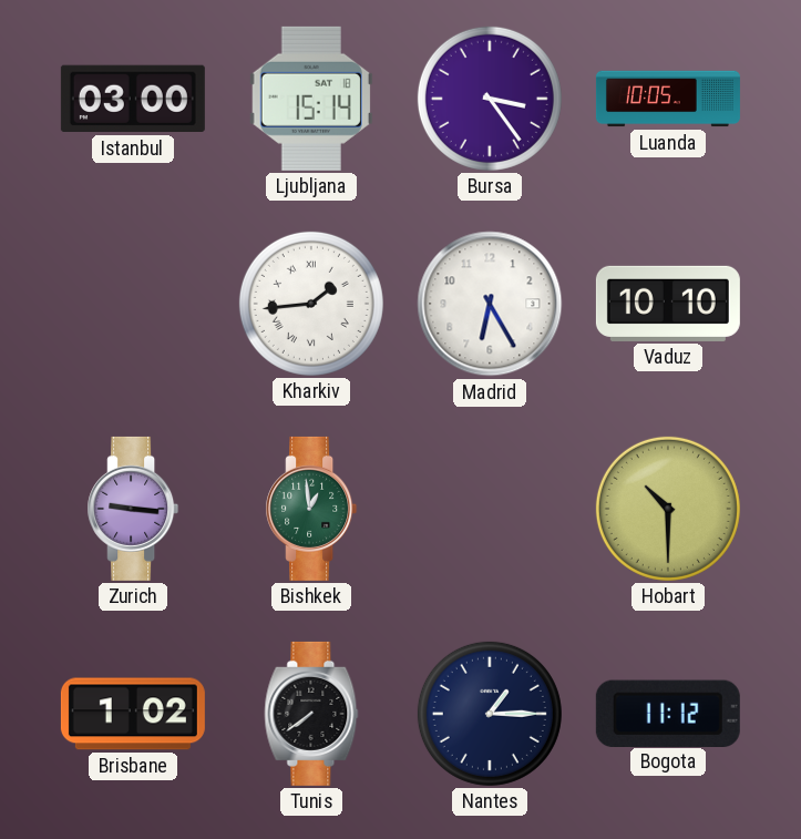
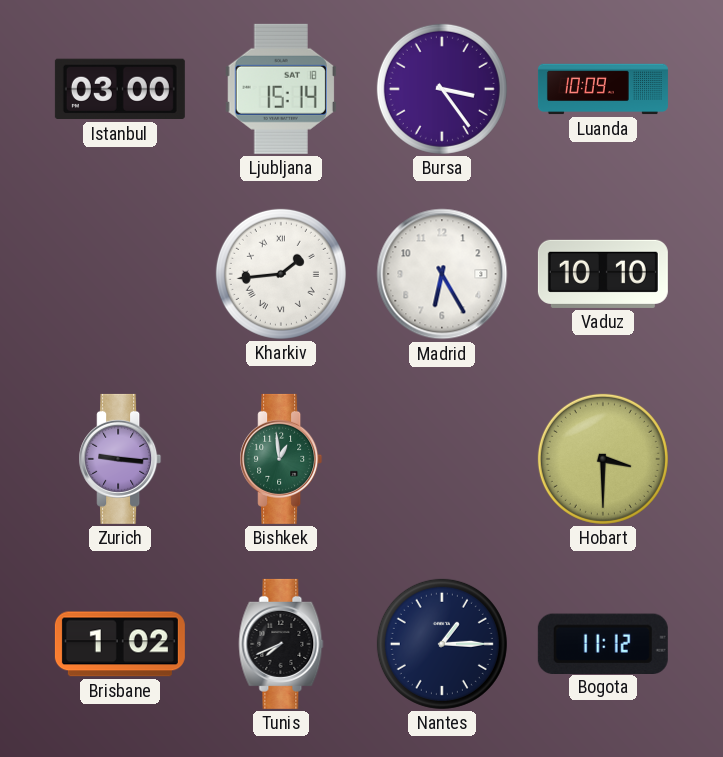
Luanda: 10:05 -> 10:09 (603, 89)
Hobart: 10:30 -> 3:30 (603, 459)
Tunis: 7:39 -> 7:41 (281, 644)
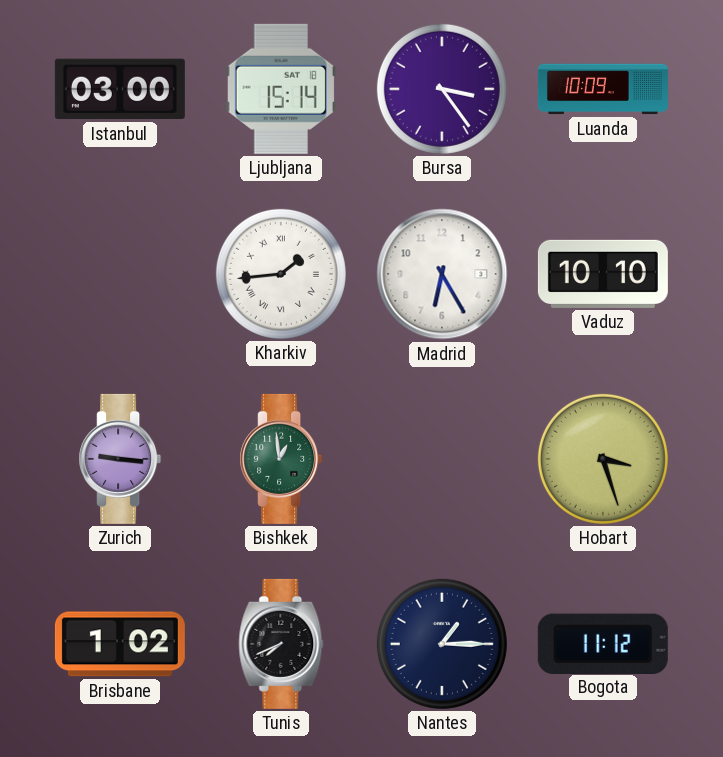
Hobart: 3:30 -> 3:27 (603, 459)
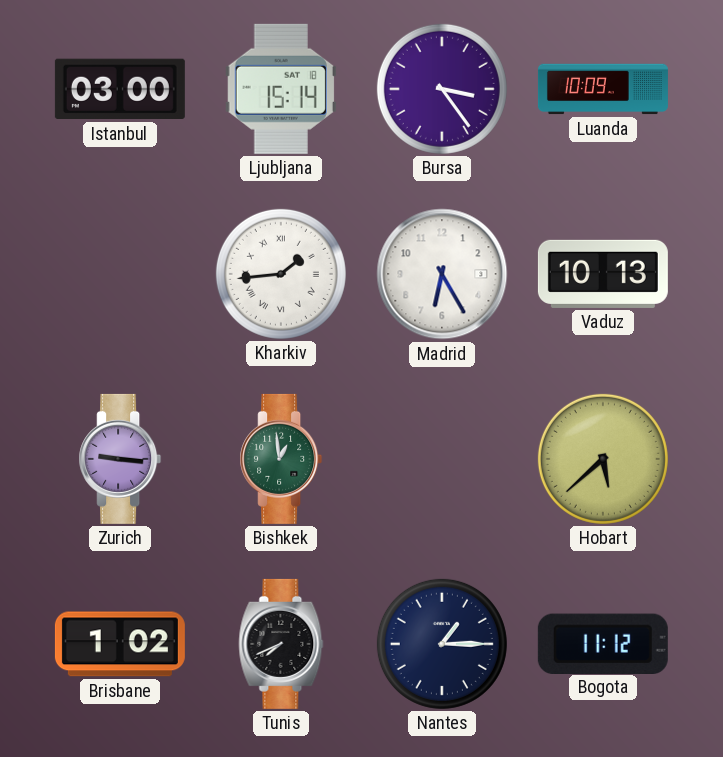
Vaduz: 10:10 -> 10:13 (603, 274)
Hobart: 3:27 -> 5:38 (603, 459)
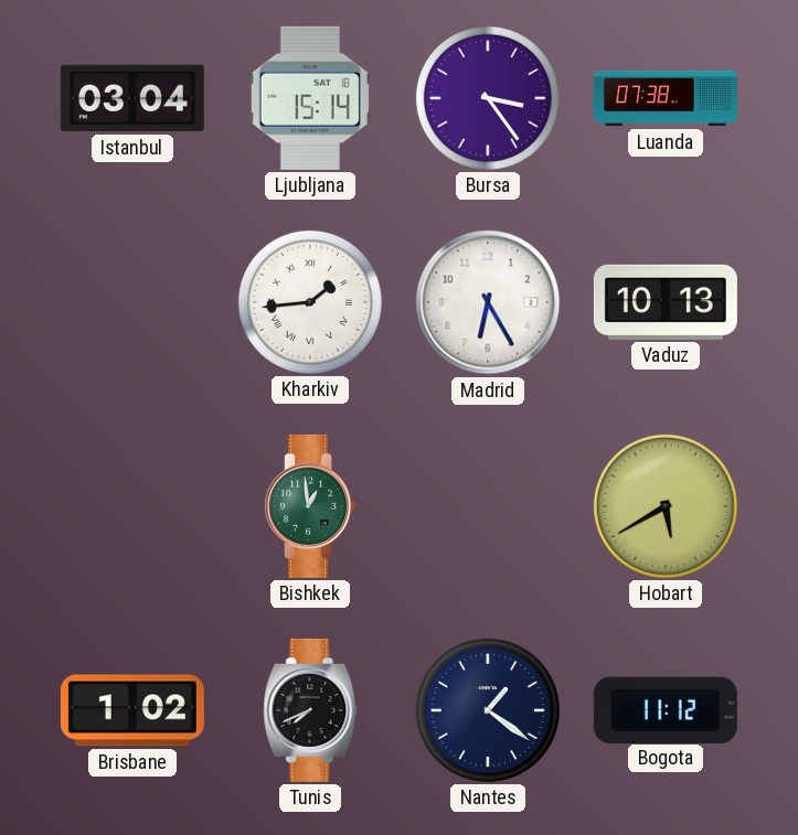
Istanbul: 03:00 -> 03:04 (132, 98)
Luanda: 10:09 -> 07:38 (666, 98)
Zurich: 9:16 -> none (120, 459)
Hobart: 5:38 -> 5:40 (666, 506)
Nantes: 1:15 -> 1:21 (488, 710)
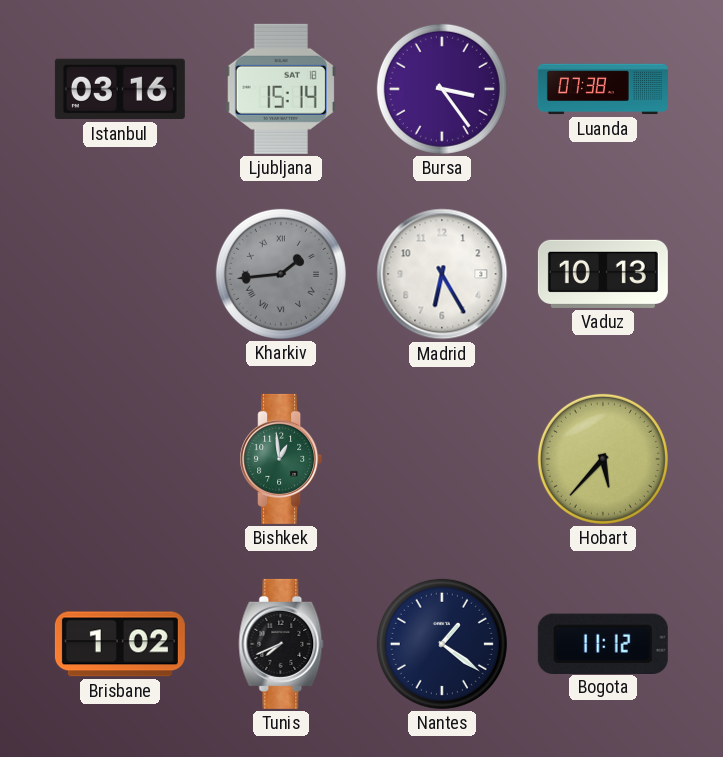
Istanbul: 03:04 -> 03:16 (120, 89)
Kharkiv dial: white -> grey (281, 274)
Hobart: 5:40 -> 5:37 (603, 459)
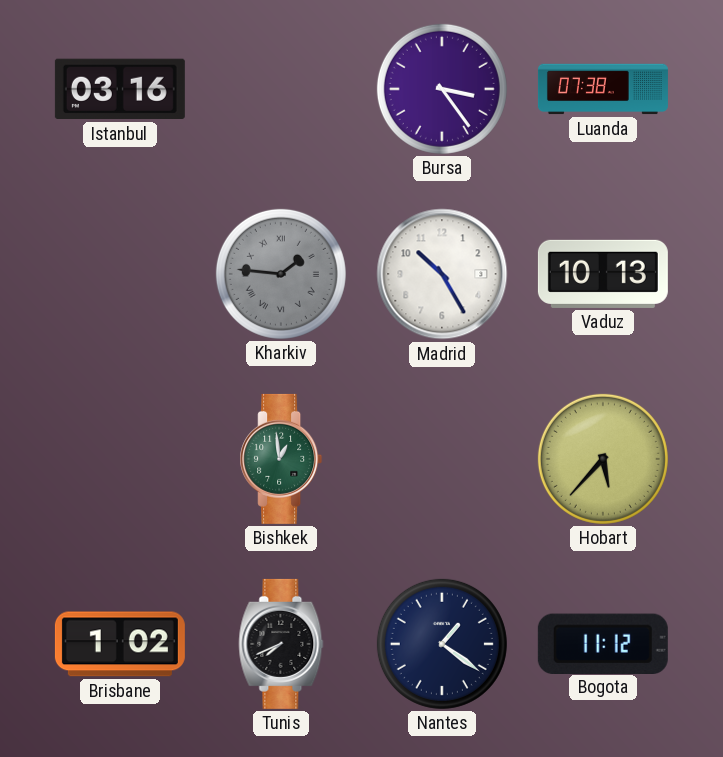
Ljubljana: 15:14 -> none (281, 89)
Kharkiv: 1:44 -> 1:46 (281, 274)
Madrid: 6:25 -> 10:25 (442, 274)
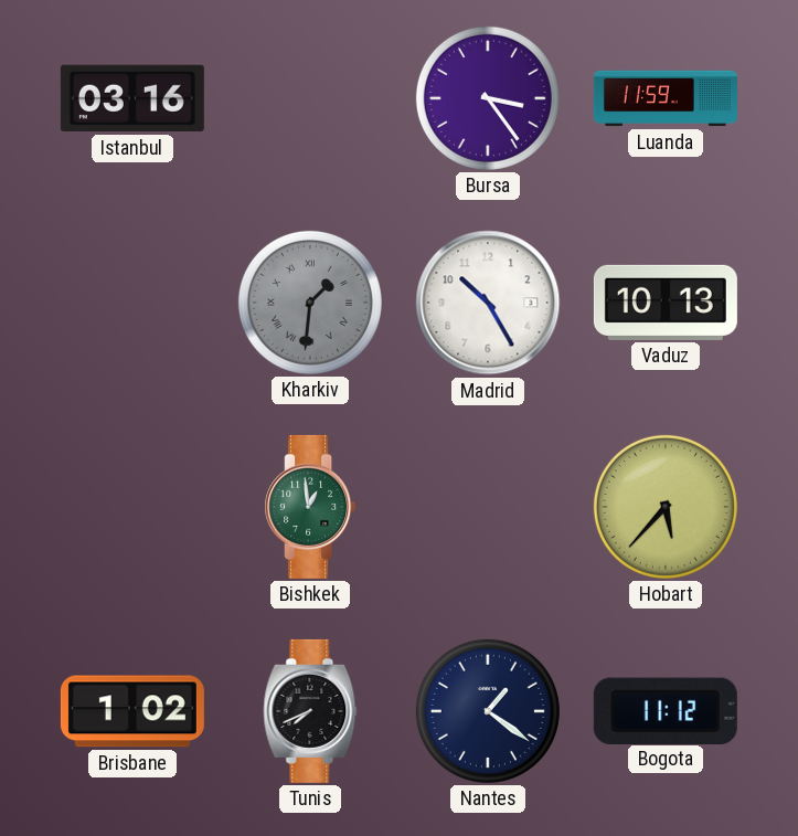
Luanda: 07:38 -> 11:59 (666, 98)
Kharkiv: 1:46 -> 1:31 (310, 303)
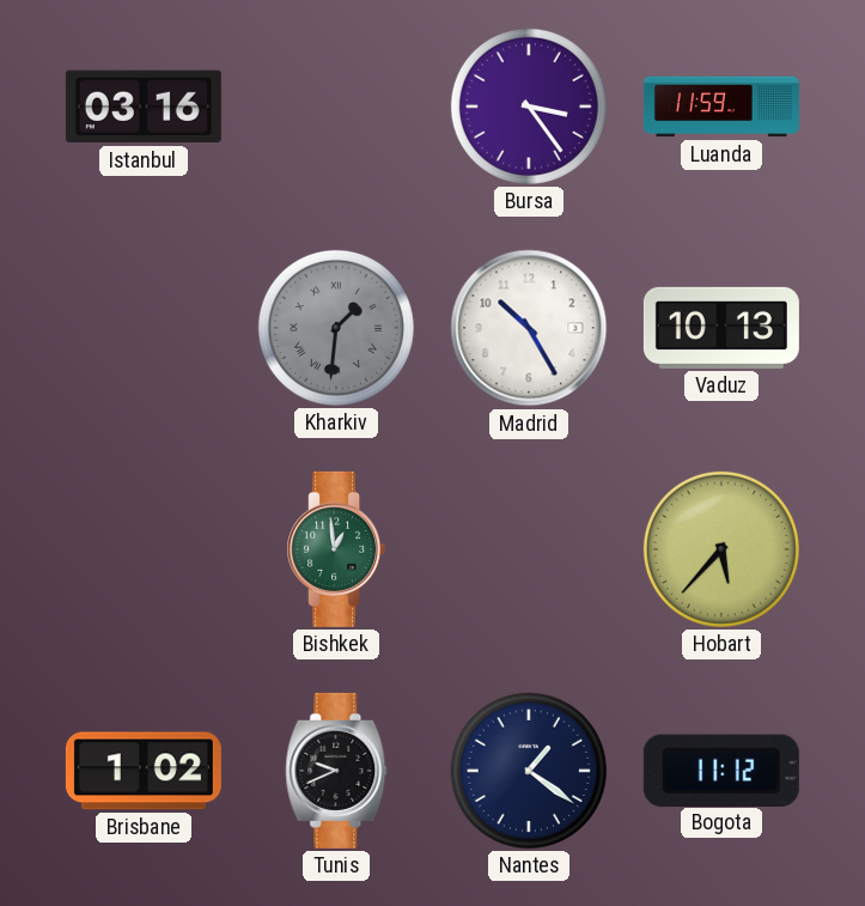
Tunis: 7:41 -> 9:41 (336, 771)
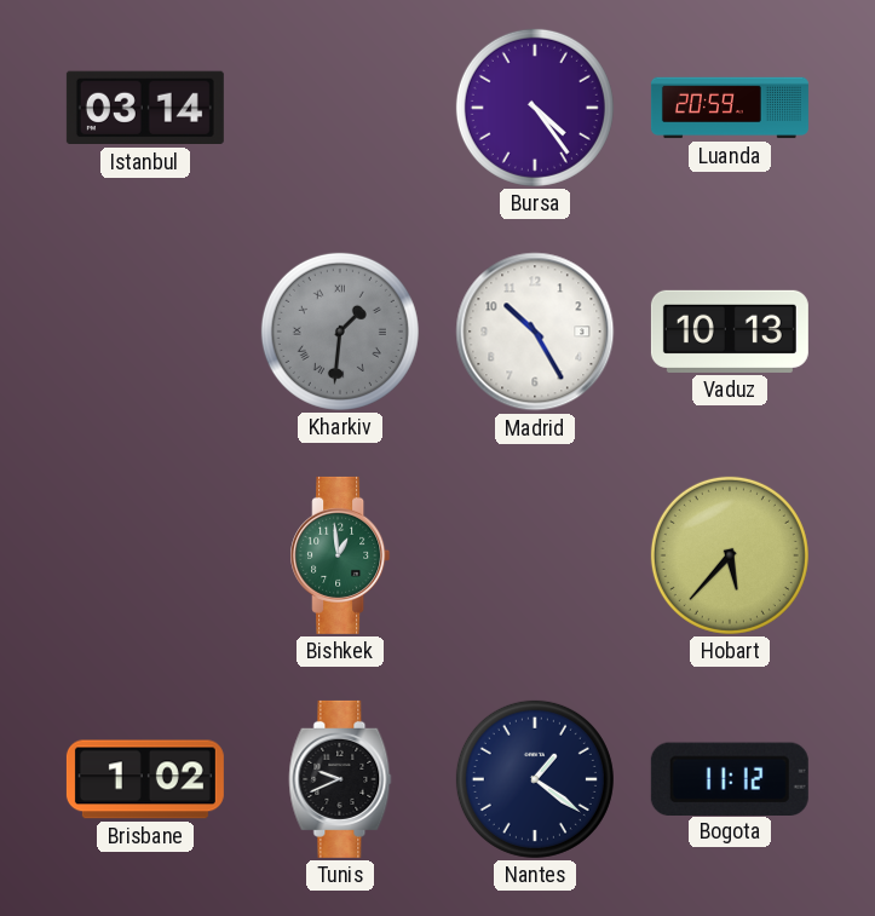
Istanbul: 03:16 -> 03:14 (145, 108)
Bursa: 3:24 -> 4:24 (535, 108)
Luanda: 11:59 -> 20:59 (730, 108)
